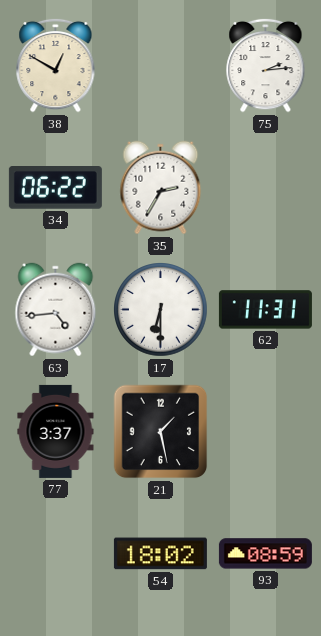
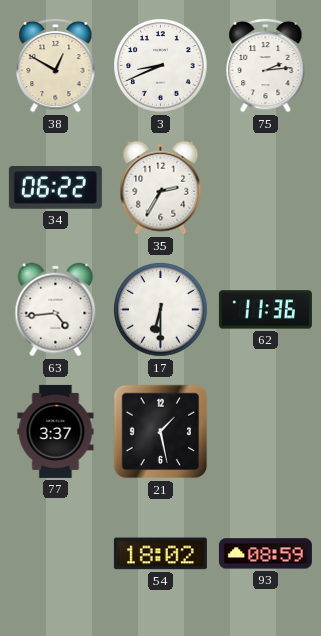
3: none -> 8:41 (161, 66)
62: 11:31 -> 11:36 (265, 310)
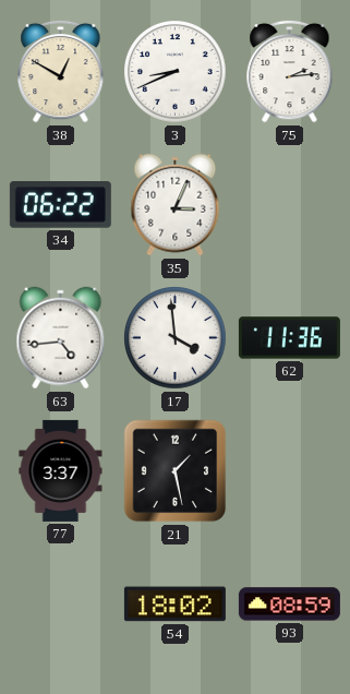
35: 2:35 -> 3:04 (176, 205)
17: 6:30 -> 3:59 (176, 338)
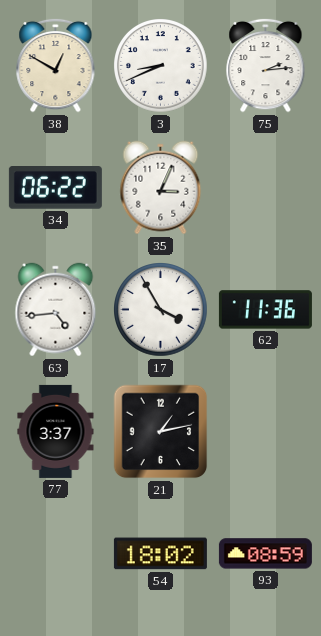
17: 3:59 -> 3:55 (161, 310)
21: 1:28 -> 1:13 (161, 432)
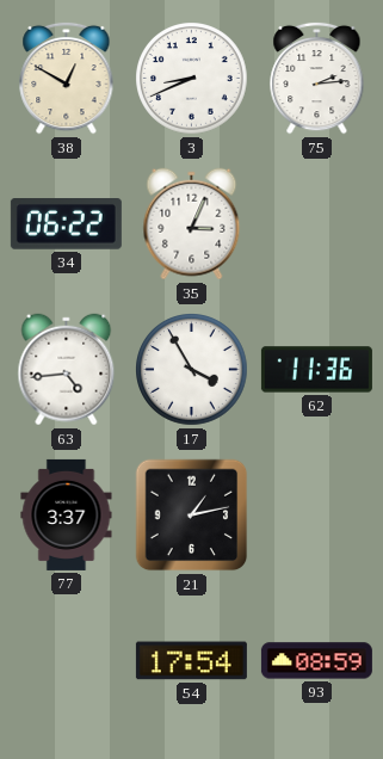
54: 18:02 -> 17:54 (191, 661)
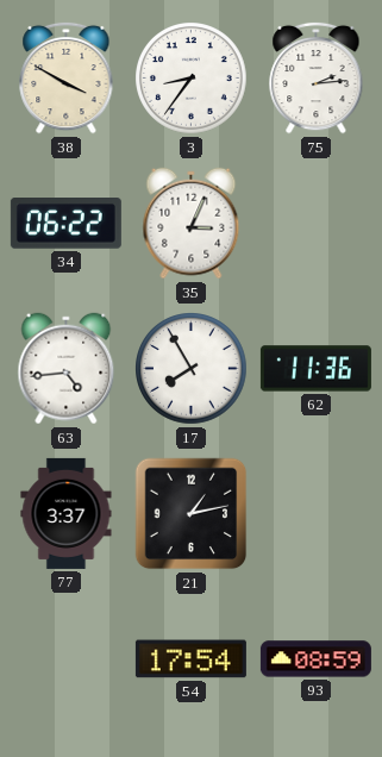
38: 12:50 -> 3:50 (67, 77)
3: 8:41 -> 8:36 (192, 79)
17: 3:55 -> 7:55 (192, 369)
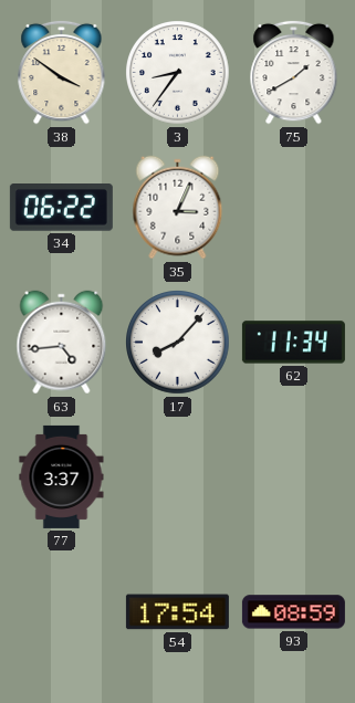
38: 3:50 -> 3:51 (62, 72)
75: 2:14 -> 1:40 (294, 72)
17: 7:55 -> 8:07 (178, 343)
62: 11:36 -> 11:34 (293, 343)
21: 1:13 -> none (192, 514)
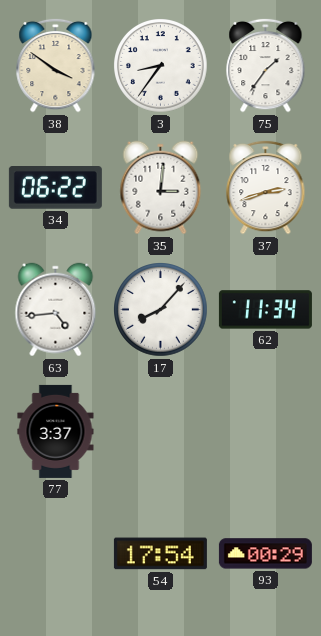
75: 1:40 -> 1:36 (266, 65)
35: 3:04 -> 3:01 (161, 188)
37: none -> 2:42 (266, 187)
93: 08:59 -> 00:29 (265, 554)
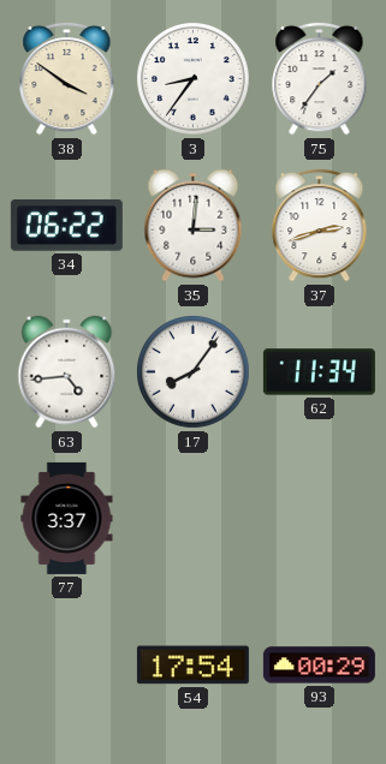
17: 8:07 -> 8:06 (194, 372)
